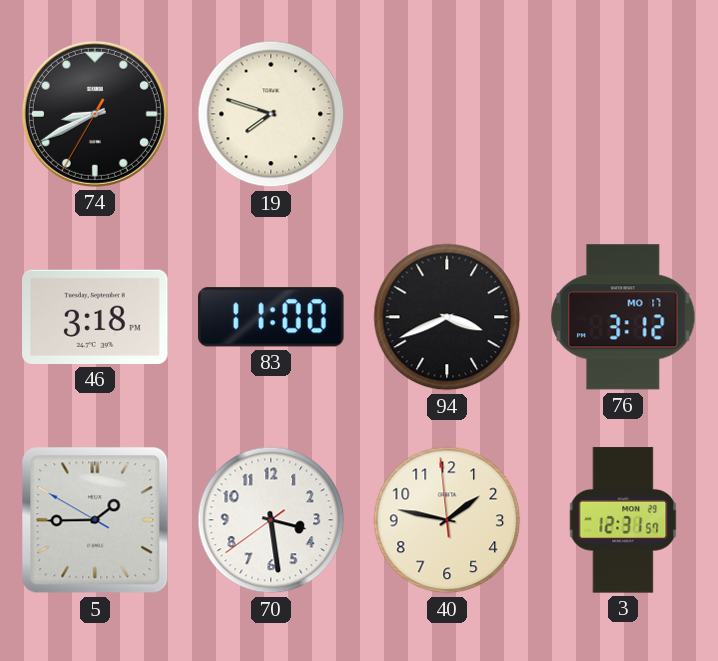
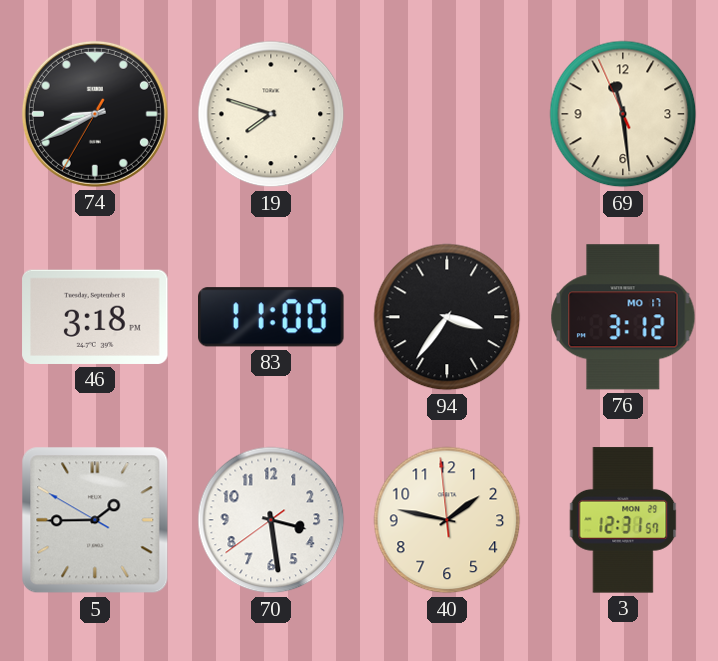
69: none -> 11:28 (623, 114)
94: 3:41 -> 3:36 (447, 317)
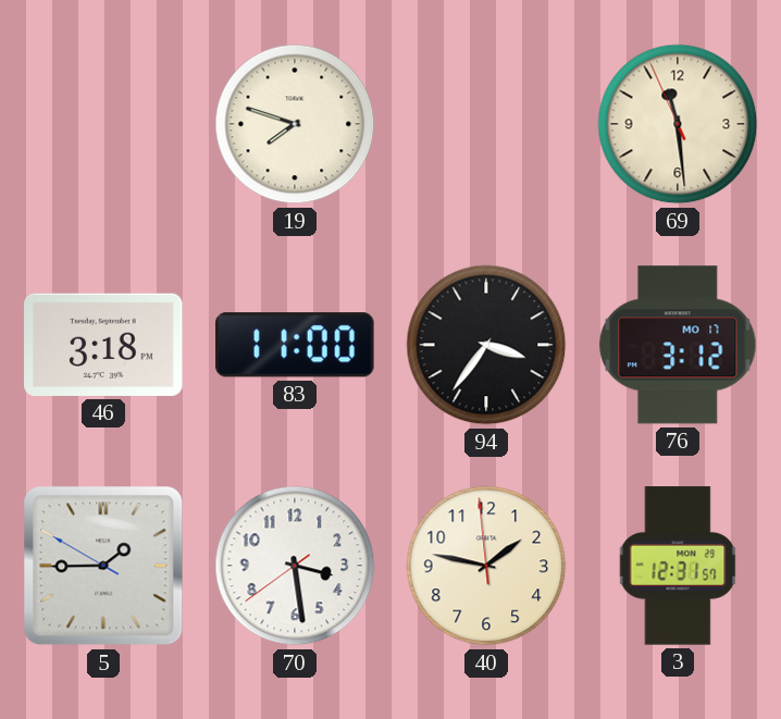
74: 8:40 -> none (95, 114)
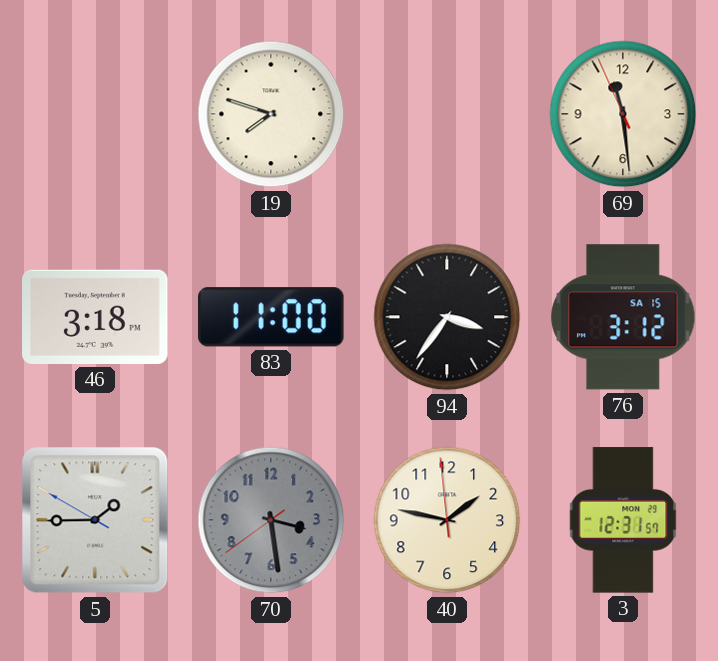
76 date: MO 17 -> SA 15 (623, 317)
70 dial: white -> grey (271, 520)
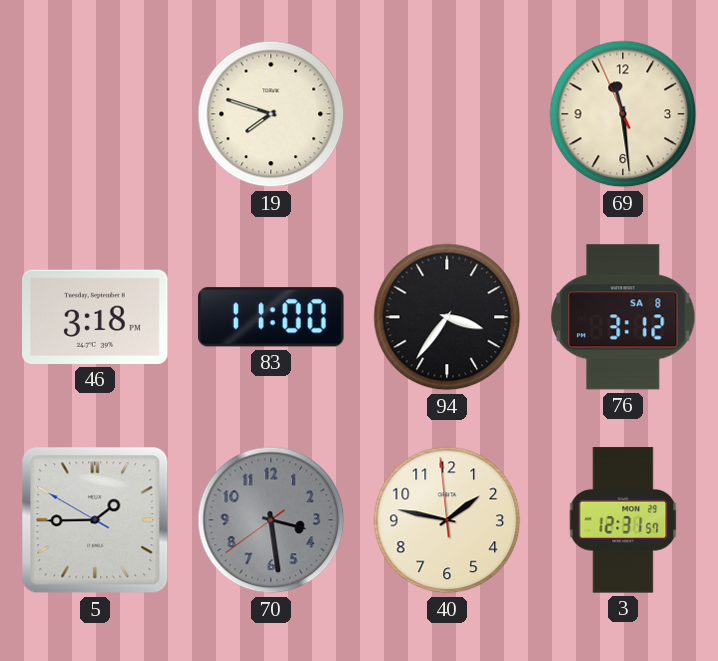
76 date: SA 15 -> SA 8 (623, 317)
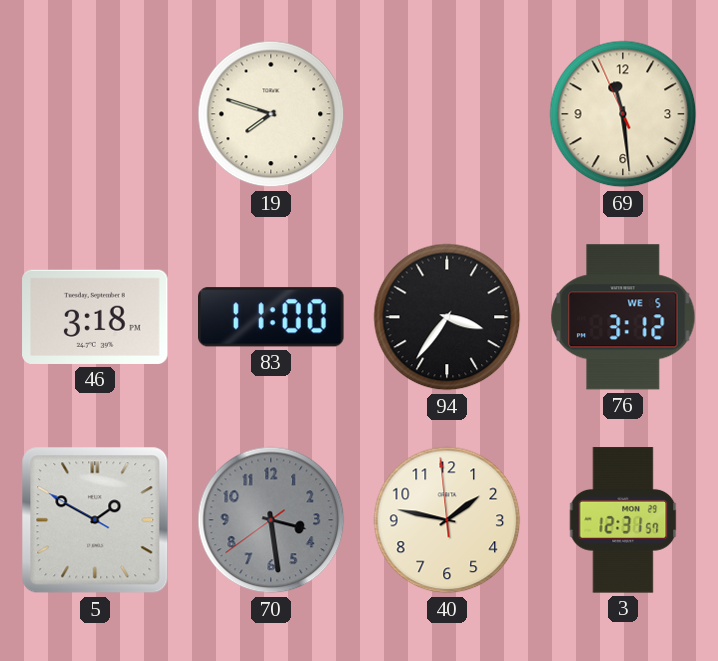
76 date: SA 8 -> WE 5 (623, 317)
5: 1:44 -> 1:49 (95, 520)
